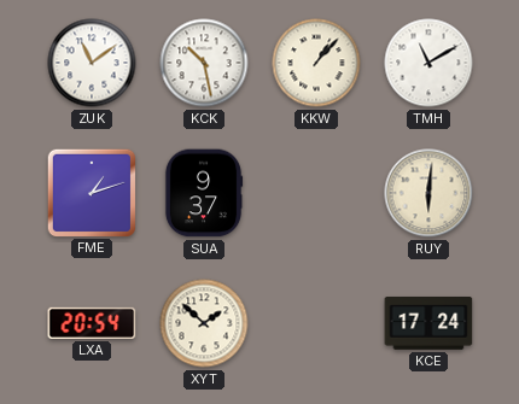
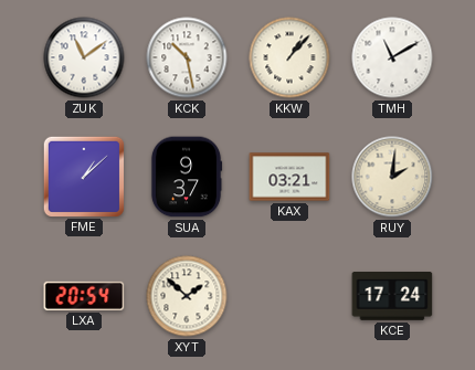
FME: 1:12 -> 1:08 (83, 176)
KAX: none -> 03:21 (289, 177)
RUY: 6:01 -> 2:01 (392, 177)
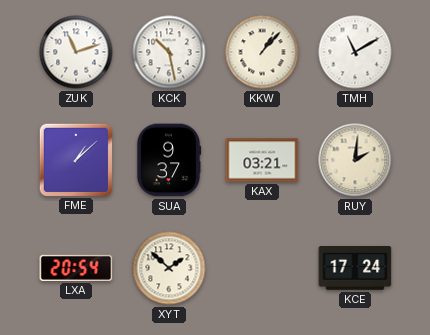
ZUK: 11:09 -> 11:12 (76, 52)
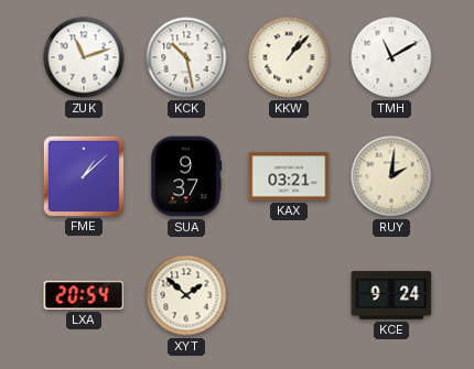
KCE: 17:24 -> 9:24 (391, 296)
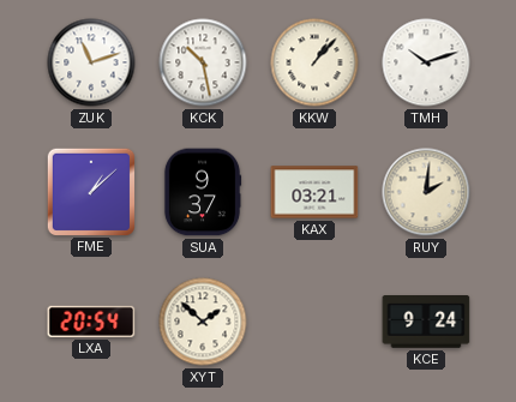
TMH: 11:10 -> 10:12 (426, 62)
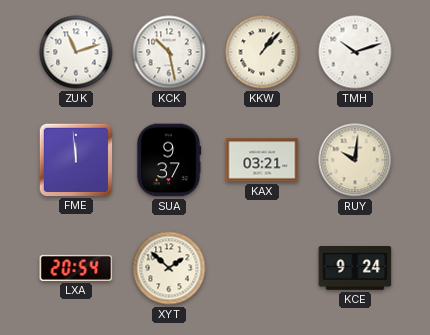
FME: 1:08 -> 11:59 (75, 159)
RUY: 2:01 -> 10:01 (355, 160)
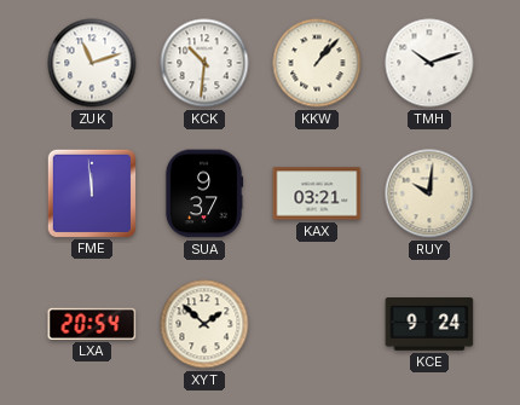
KCK: 10:28 -> 10:31 (204, 63)
